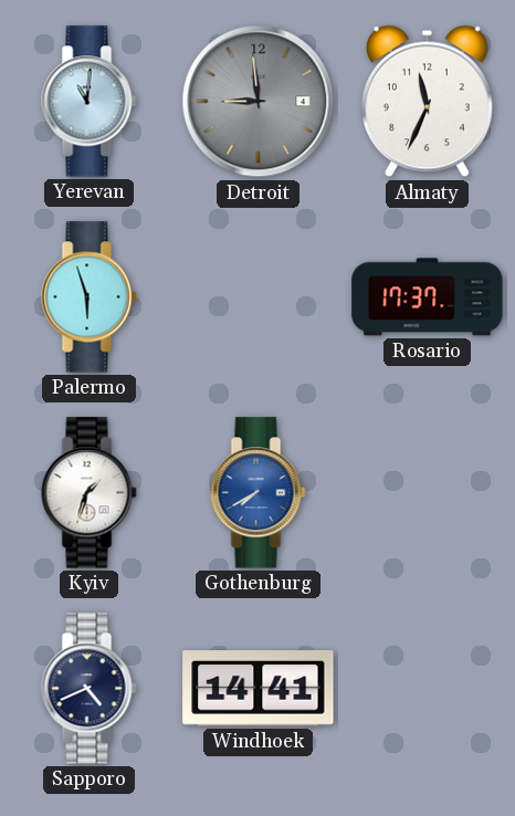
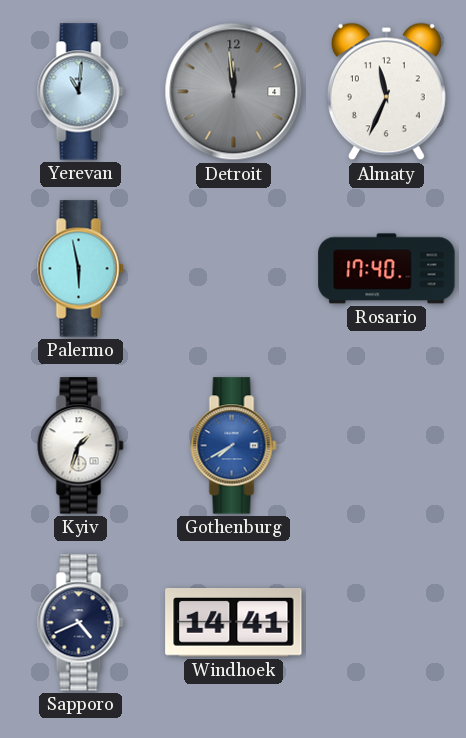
Detroit: 8:59 -> 11:59 (234, 92)
Palermo: 5:57 -> 5:58 (81, 269)
Rosario: 17:37 -> 17:40 (387, 269)
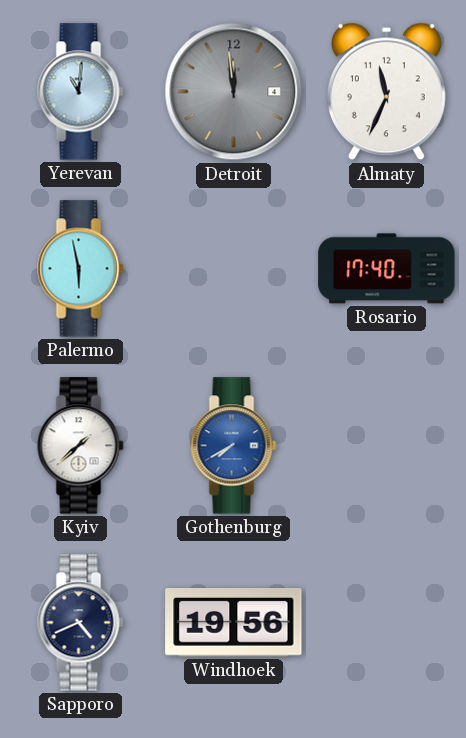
Kyiv: 1:33 -> 1:38 (81, 446)
Windhoek: 14:41 -> 19:56 (234, 623)
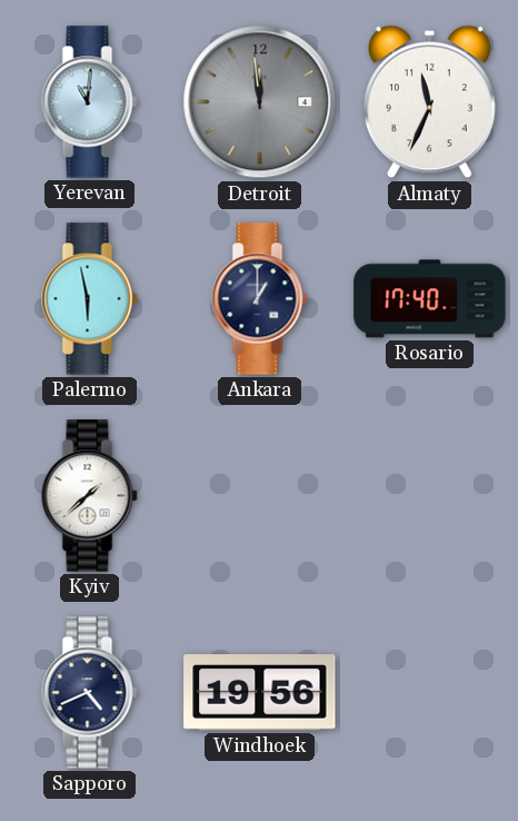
Ankara: none -> 1:00 (260, 299)
Gothenburg: 7:40 -> none (234, 446)
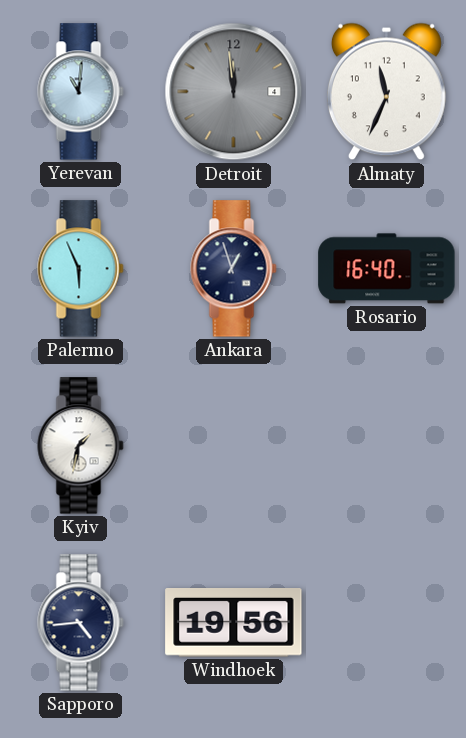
Palermo: 5:58 -> 5:56 (81, 269)
Ankara: 1:00 -> 12:57 (234, 269)
Rosario: 17:40 -> 16:40 (387, 269)
Kyiv: 1:38 -> 1:32 (81, 446)
Sapporo: 4:41 -> 4:44 (81, 623)
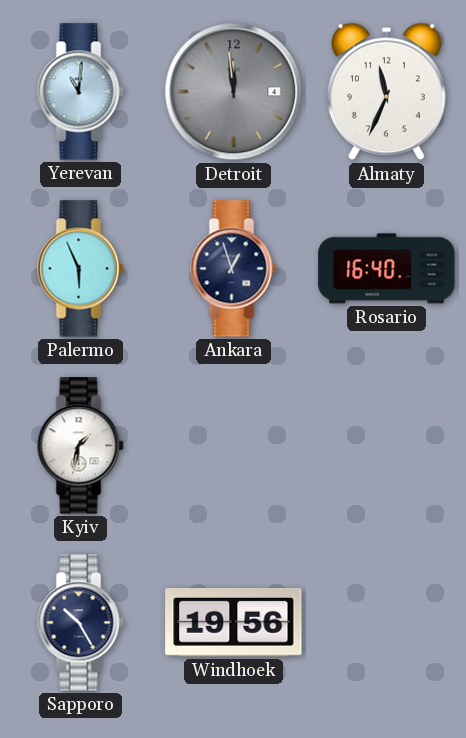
Sapporo: 4:44 -> 10:25 (81, 623)
